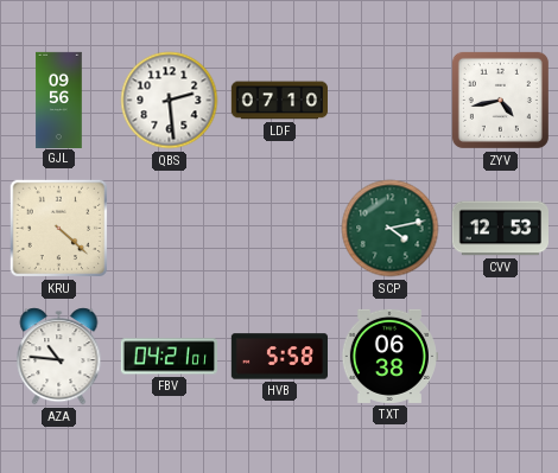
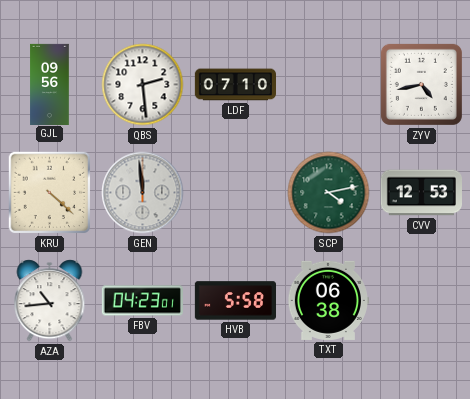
GEN: none -> 11:59 (143, 193)
AZA: 10:46 -> 10:44 (50, 301)
FBV: 04:21 -> 04:23 (142, 301)
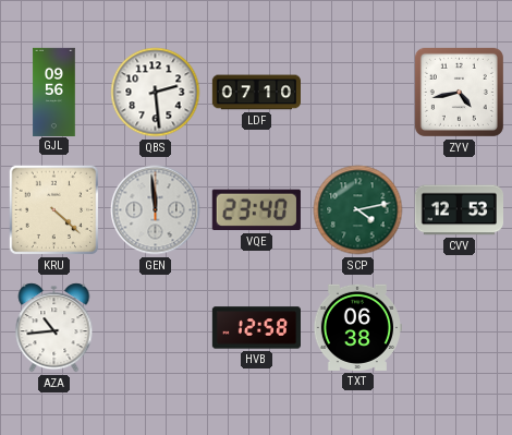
VQE: none -> 23:40 (256, 210)
FBV: 04:23 -> none (142, 301)
HVB: 5:58 -> 12:58 (256, 328)
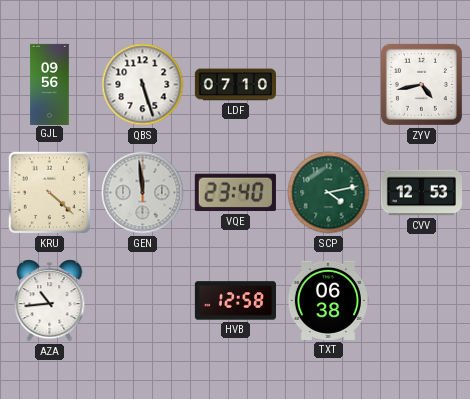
QBS: 2:29 -> 5:27 (143, 85)
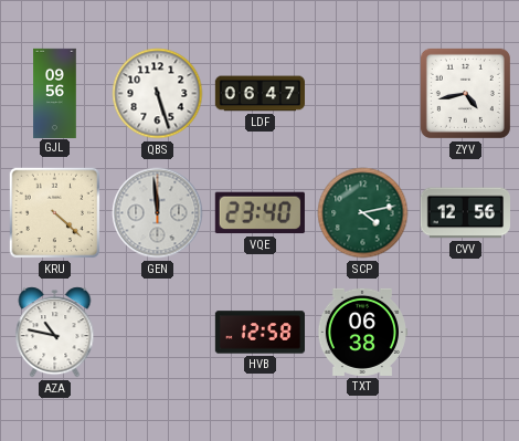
LDF: 07:10 -> 06:47 (259, 94)
CVV: 12:53 -> 12:56 (465, 213)
AZA: 10:44 -> 10:47 (55, 333)
